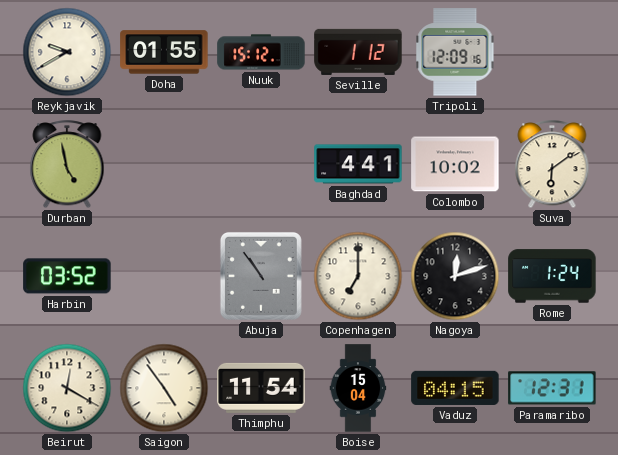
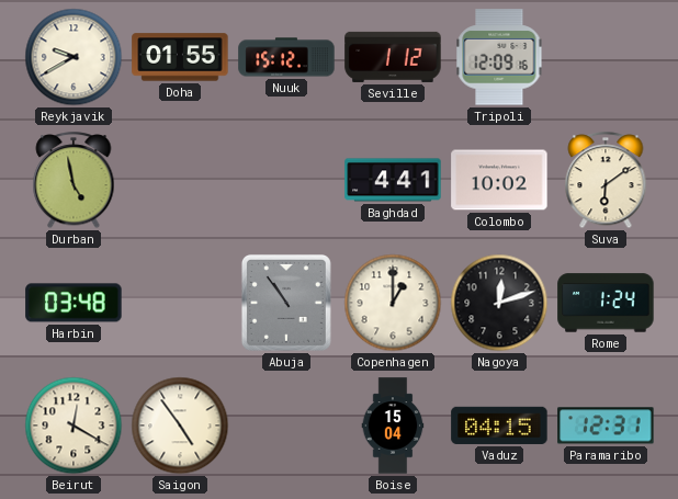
Harbin: 03:52 -> 03:48 (74, 303)
Copenhagen: 7:00 -> 1:00 (393, 303)
Thimphu: 11:54 -> none (261, 388)
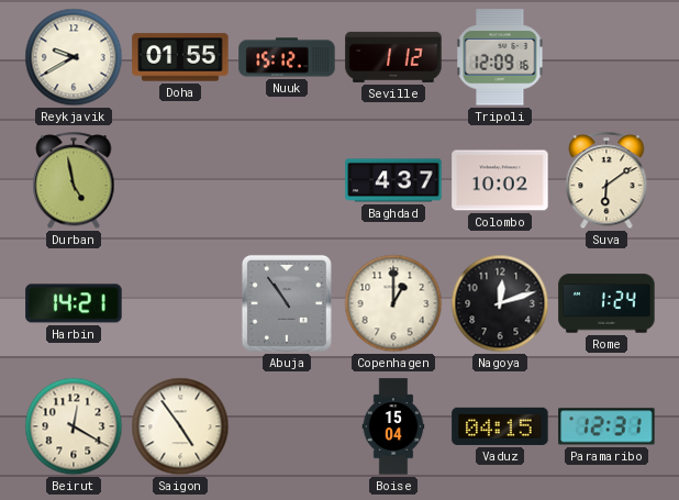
Baghdad: 4:41 -> 4:37 (393, 180)
Harbin: 03:48 -> 14:21 (74, 303)
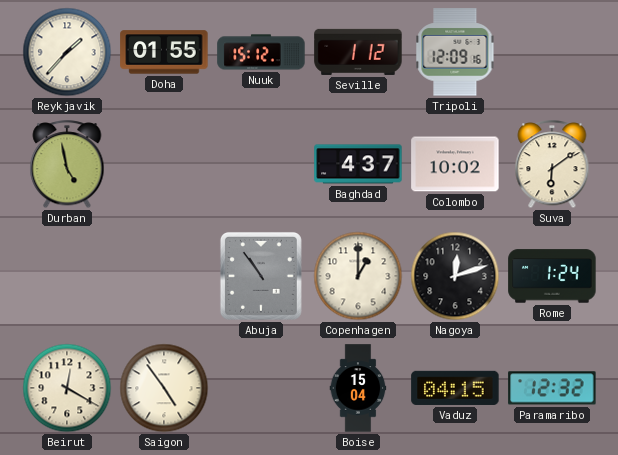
Reykjavik: 9:40 -> 1:37 (67, 52)
Harbin: 14:21 -> none (74, 303)
Paramaribo: 12:31 -> 12:32 (552, 388)
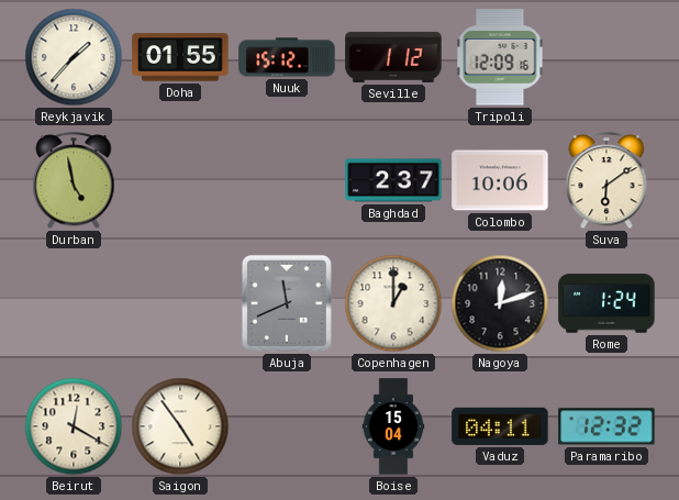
Baghdad: 4:37 -> 2:37 (393, 180)
Colombo: 10:02 -> 10:06 (500, 180)
Abuja: 10:54 -> 11:41 (287, 303)
Vaduz: 04:15 -> 04:11 (500, 426)
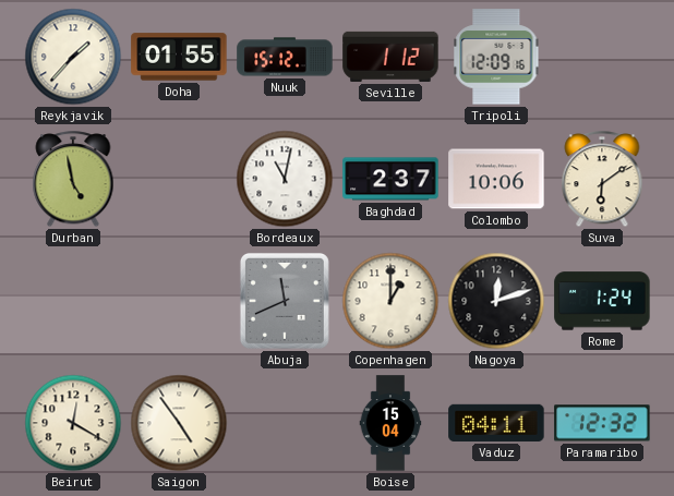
Bordeaux: none -> 11:02 (285, 179)
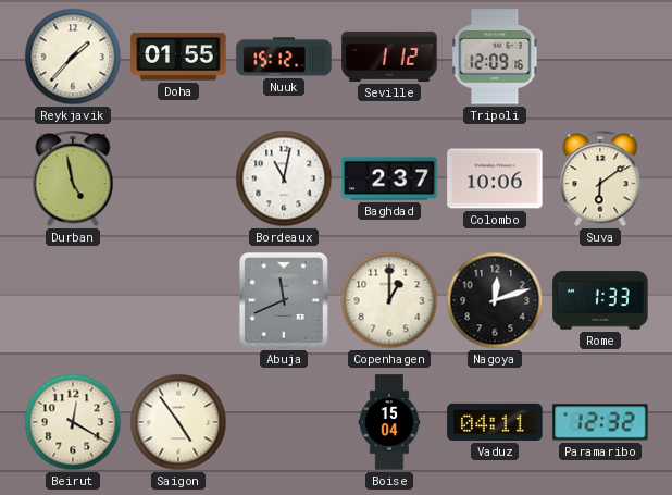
Rome: 1:24 -> 1:33 (600, 300)
